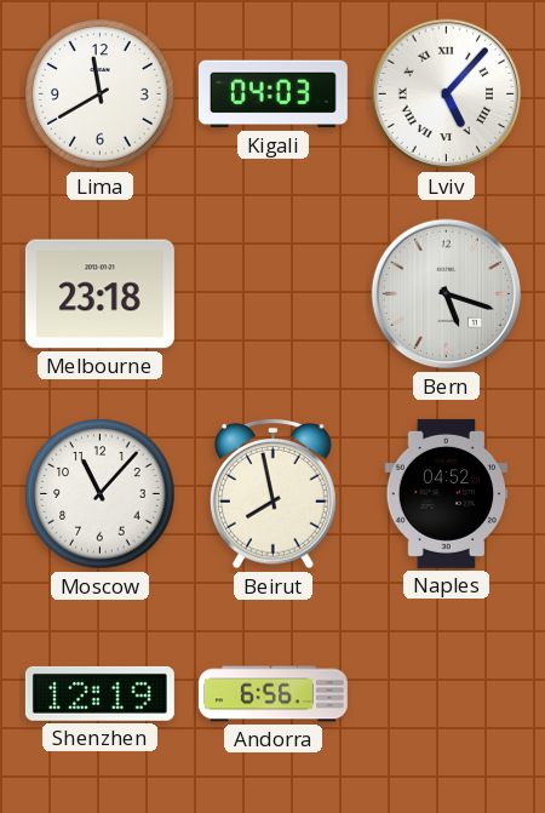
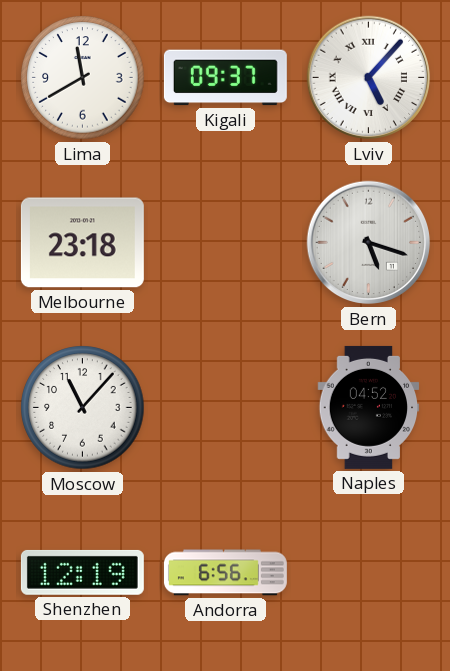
Kigali: 04:03 -> 09:37 (225, 78)
Beirut: 7:58 -> none (274, 493)
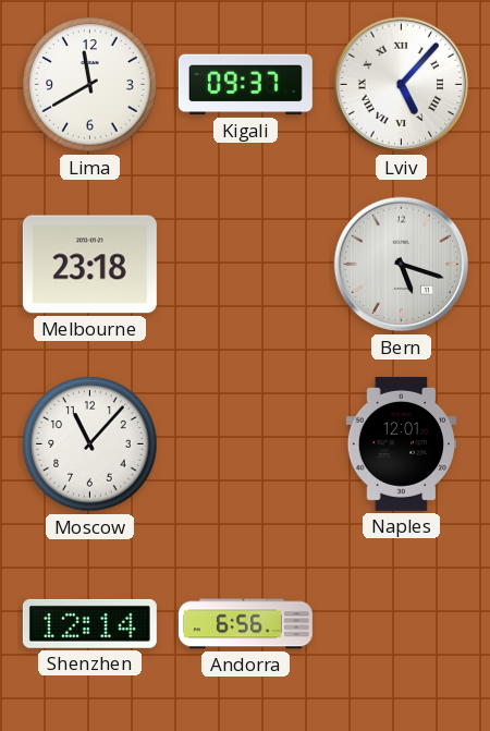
Naples: 04:52 -> 12:01 (402, 443)
Shenzhen: 12:19 -> 12:14 (89, 623)
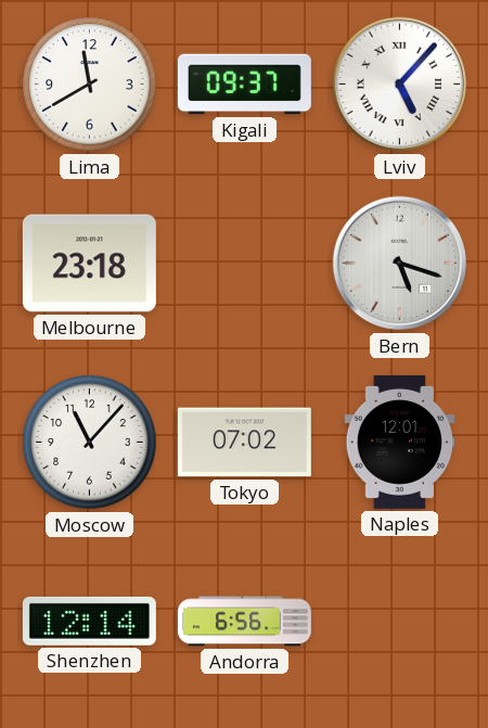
Tokyo: none -> 07:02 (244, 443)
